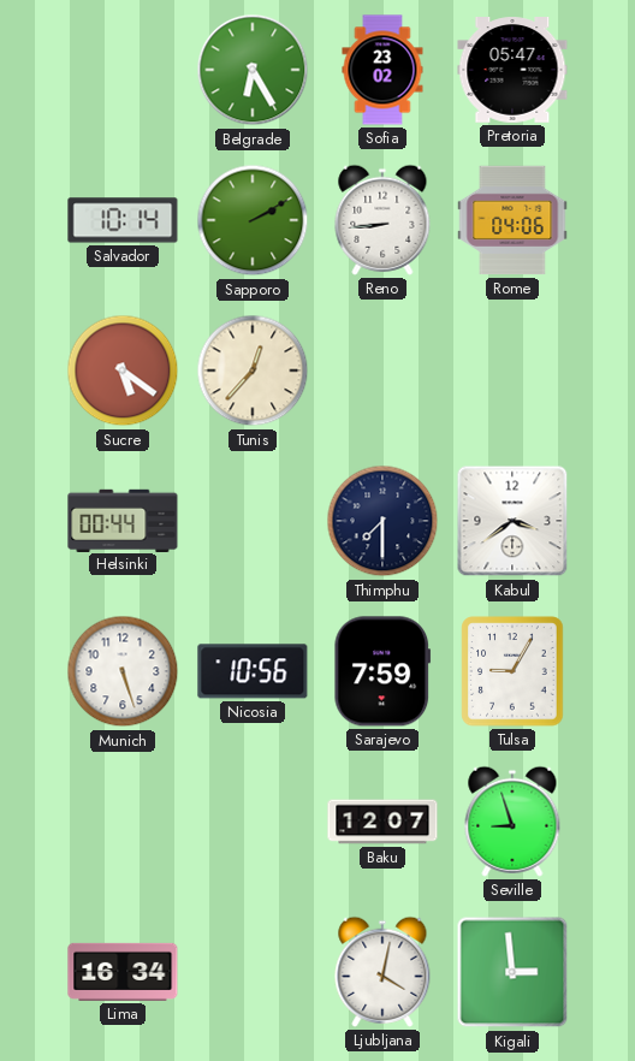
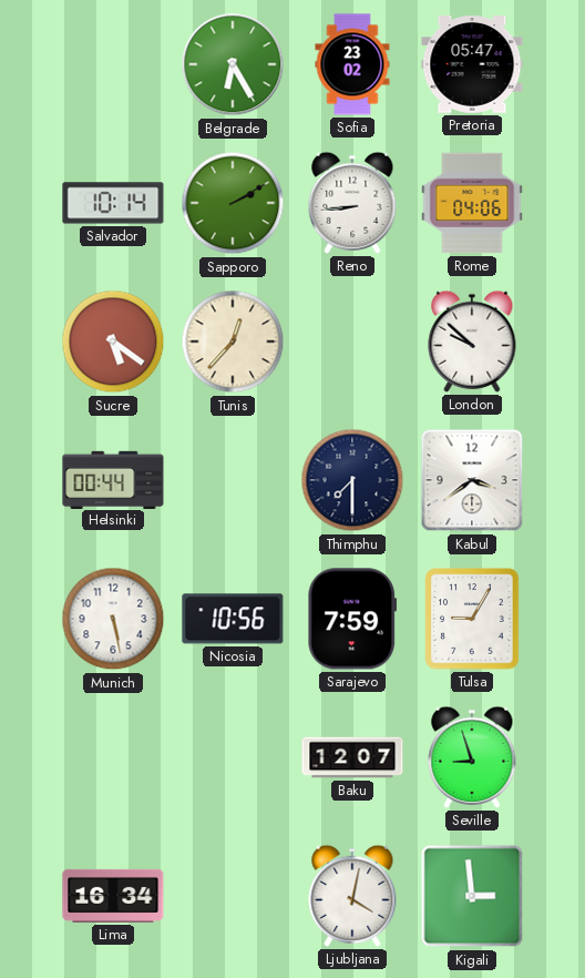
London: none -> 9:52 (472, 342)
Munich: 5:27 -> 5:28 (113, 619)
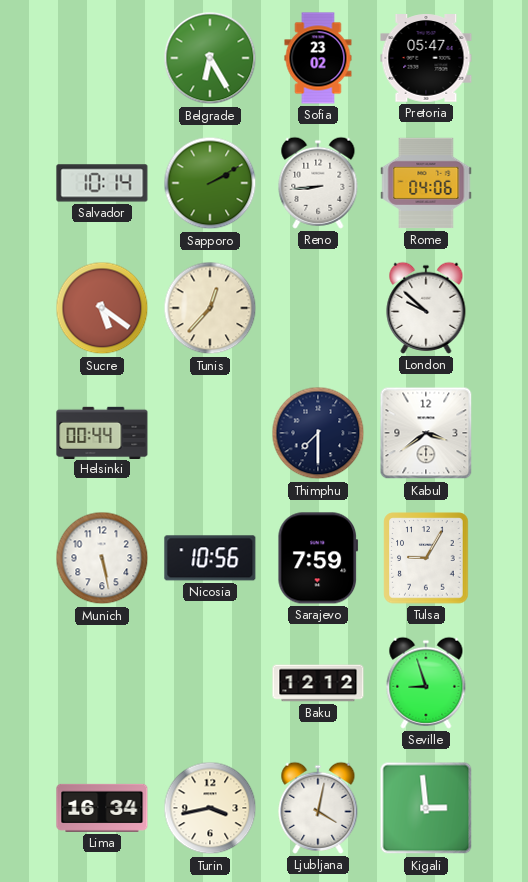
Baku: 12:07 -> 12:12 (318, 683)
Turin: none -> 3:43 (210, 808)
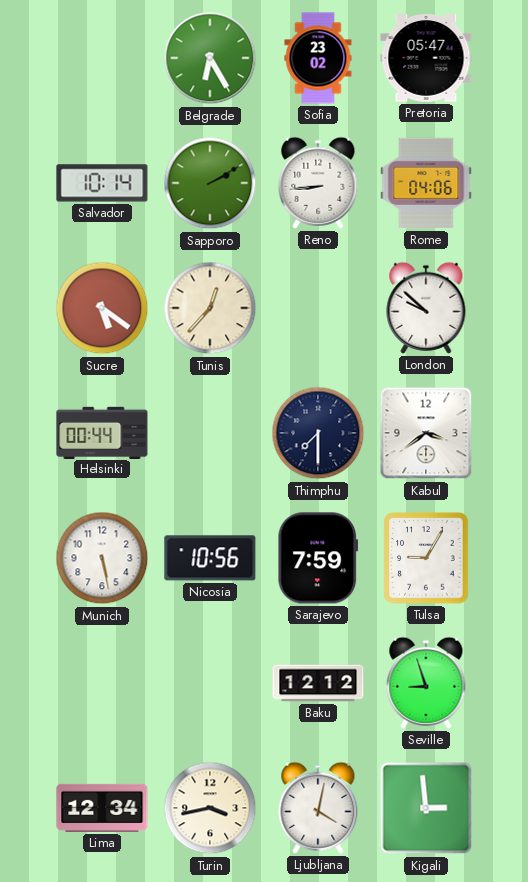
Lima: 16:34 -> 12:34 (102, 808)
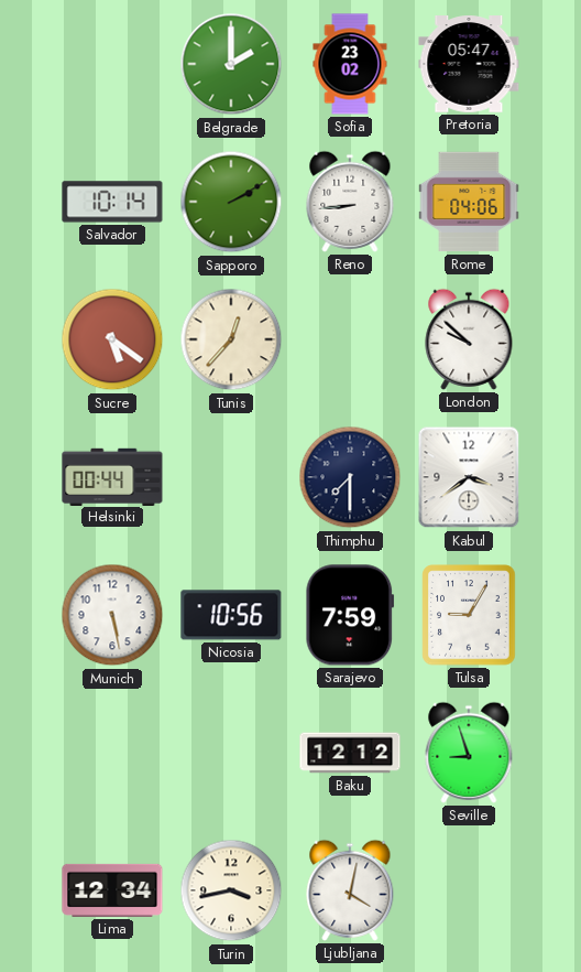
Belgrade: 6:25 -> 2:00 (231, 64)
Kigali: 2:59 -> none (426, 808)
